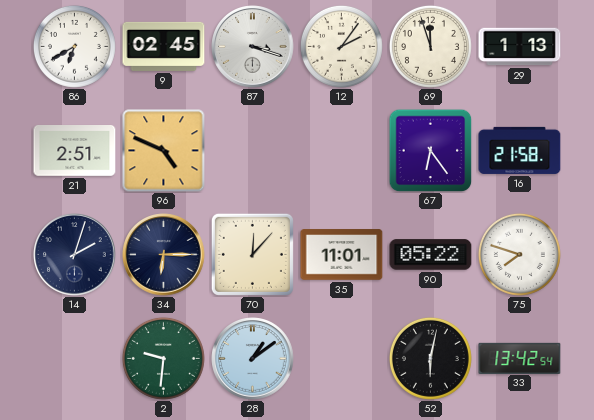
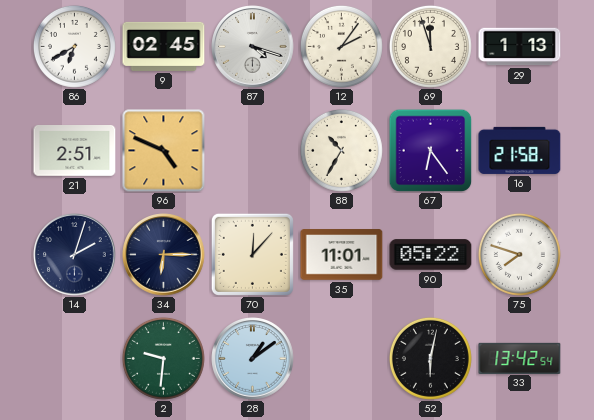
87: 3:18 -> 4:18 (253, 47)
88: none -> 10:35 (341, 150)
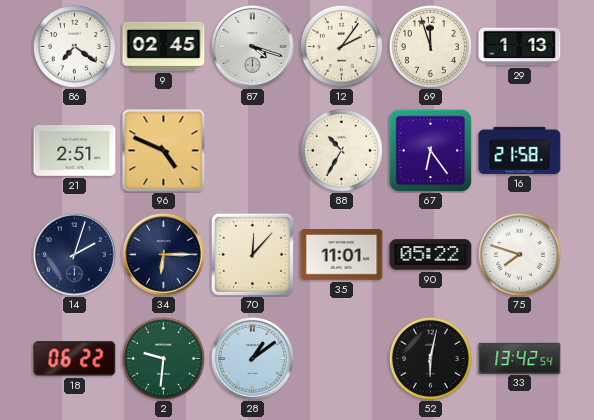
86: 6:40 -> 7:21 (74, 46)
18: none -> 06:22 (75, 359)
